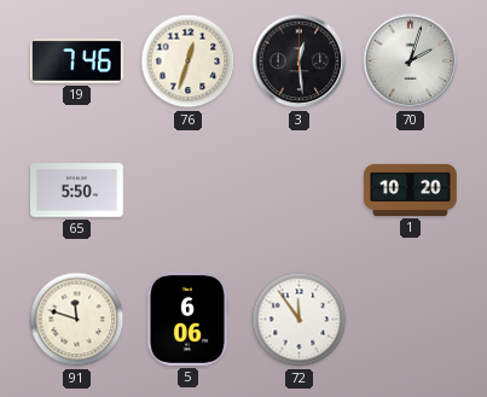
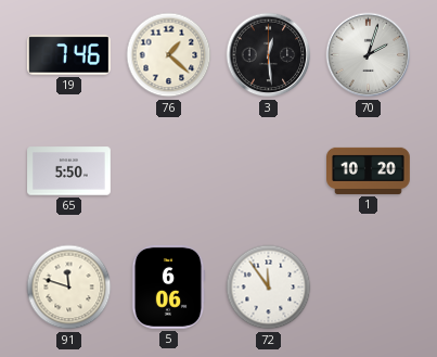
76: 12:33 -> 1:22 (169, 55)
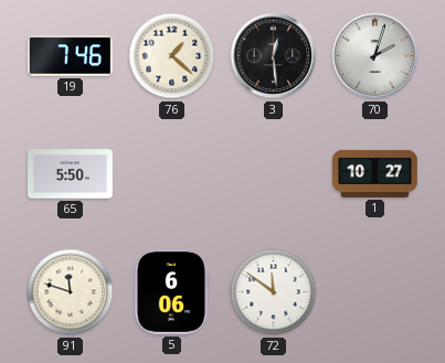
1: 10:20 -> 10:27 (375, 173)
72: 11:54 -> 11:51 (274, 292)
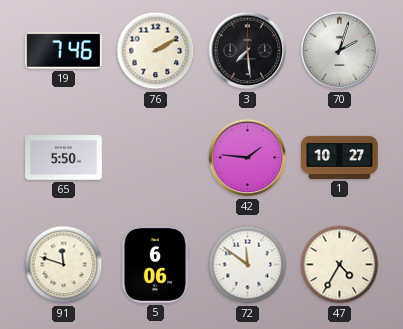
76: 1:22 -> 2:10 (156, 51)
3: 12:29 -> 7:29 (248, 51)
42: none -> 1:46 (248, 158)
47: none -> 4:35 (340, 265)
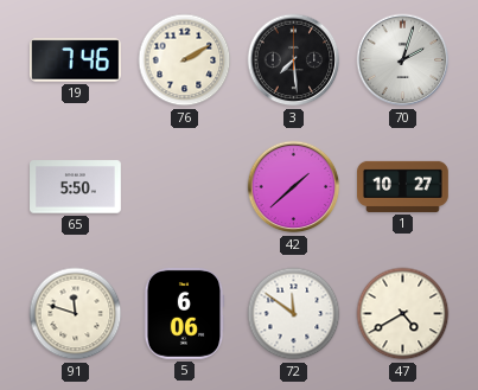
42: 1:46 -> 1:38 (294, 187)
47: 4:35 -> 4:40 (403, 314)
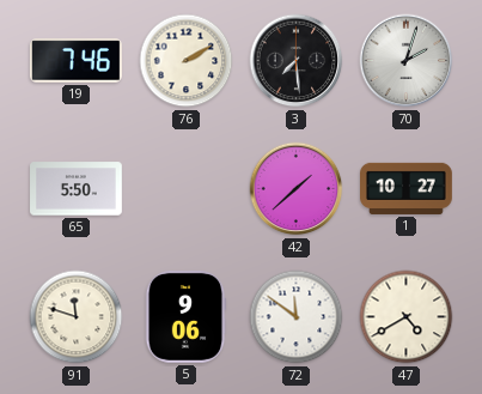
5: 6:06 -> 9:06 (185, 317)
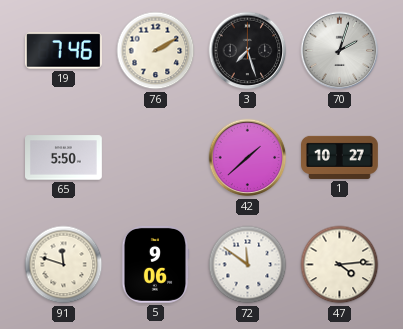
3: 7:29 -> 7:27 (248, 51)
47: 4:40 -> 4:14 (340, 265)
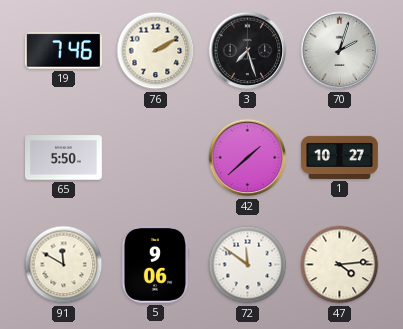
91: 11:48 -> 11:50 (64, 265)
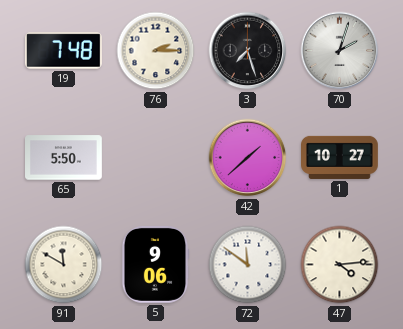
19: 7:46 -> 7:48 (63, 51)
76: 2:10 -> 2:15 (156, 51)
